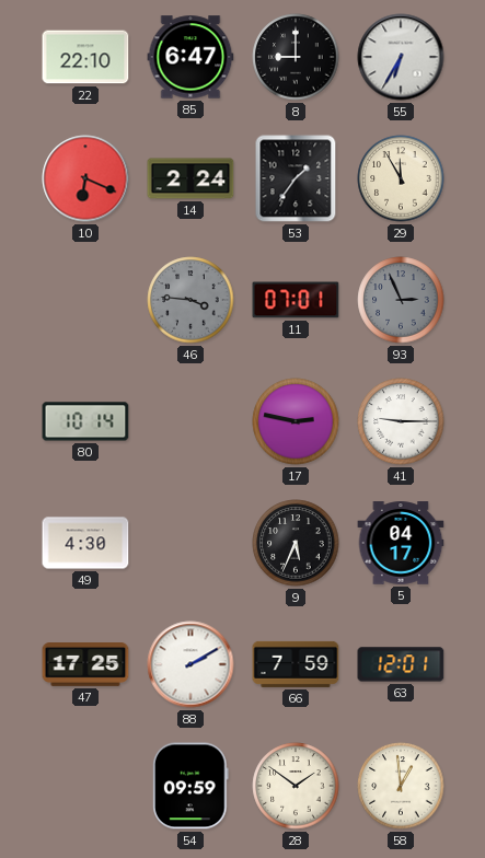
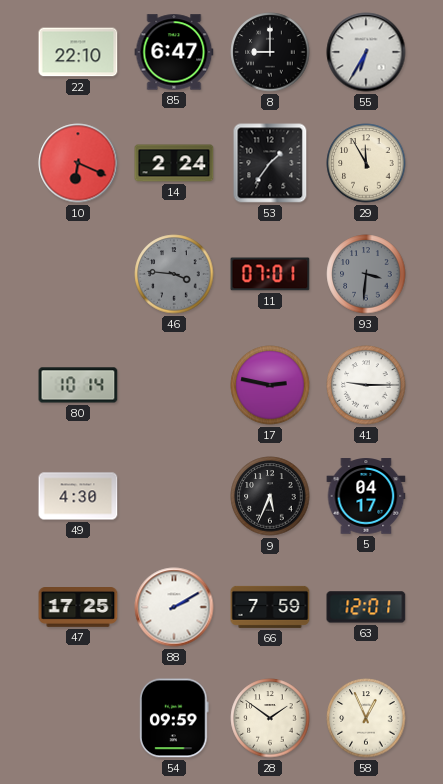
93: 2:56 -> 3:31 (366, 274)
58: 12:59 -> 12:56 (366, 718)
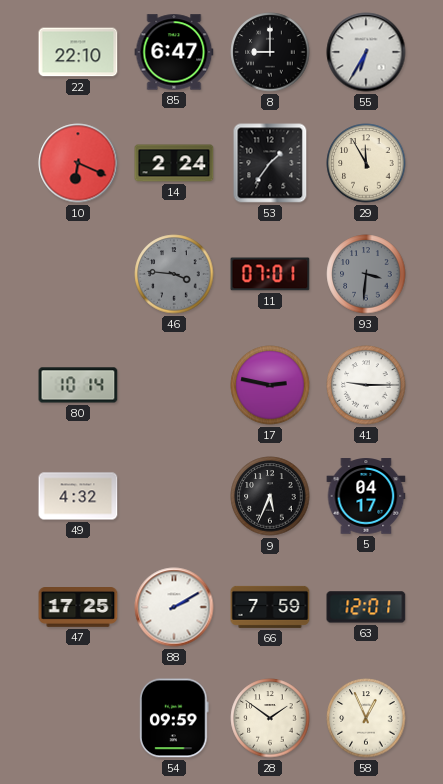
49: 4:30 -> 4:32 (78, 496)
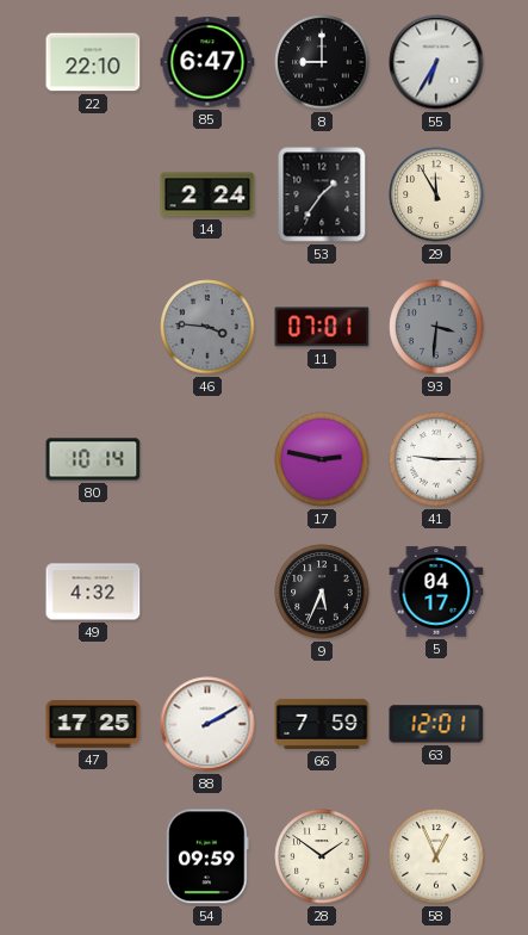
10: 6:19 -> none (78, 163)
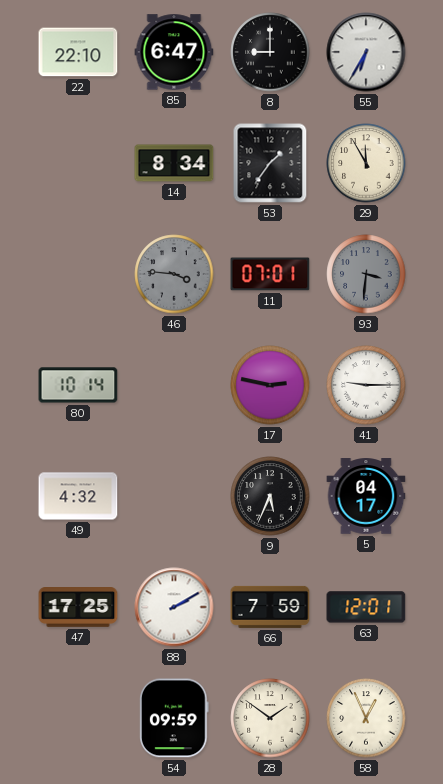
14: 2:24 -> 8:34 (174, 163)
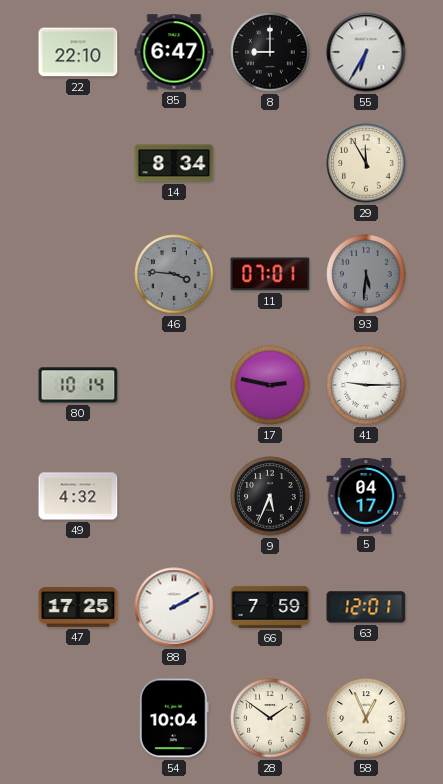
53: 1:36 -> none (270, 163)
93: 3:31 -> 5:31 (366, 274)
54: 09:59 -> 10:04 (174, 718)
